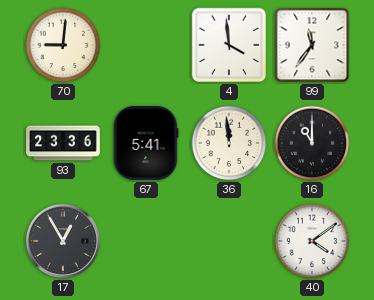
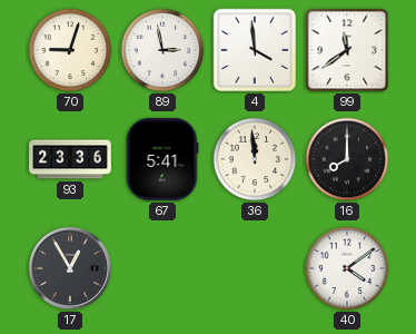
70: 9:01 -> 9:03 (70, 50)
89: none -> 2:58 (162, 50)
99: 11:36 -> 11:39 (347, 50)
16: 11:00 -> 8:00 (347, 159)
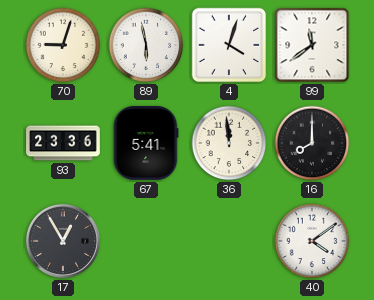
89: 2:58 -> 5:58 (146, 45)
4: 3:59 -> 4:03 (229, 45)
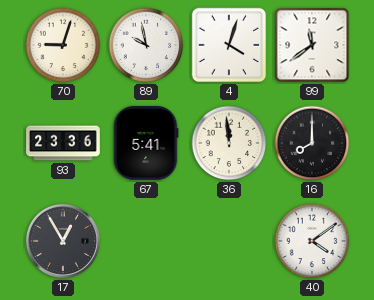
89: 5:58 -> 9:58 (146, 45)
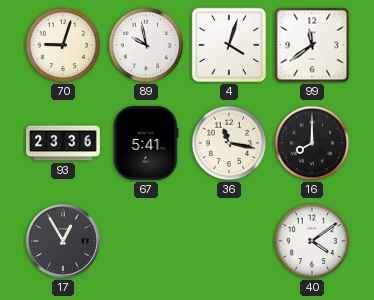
36: 11:59 -> 11:17 (229, 143)
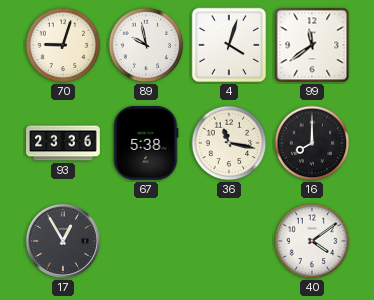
67: 5:41 -> 5:38 (146, 144)
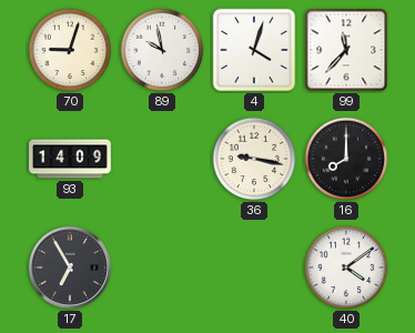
99: 11:39 -> 11:37 (346, 50)
93: 23:36 -> 14:09 (70, 159)
67: 5:38 -> none (146, 144)
36: 11:17 -> 9:17 (254, 159)
17: 12:55 -> 6:55 (70, 268)
